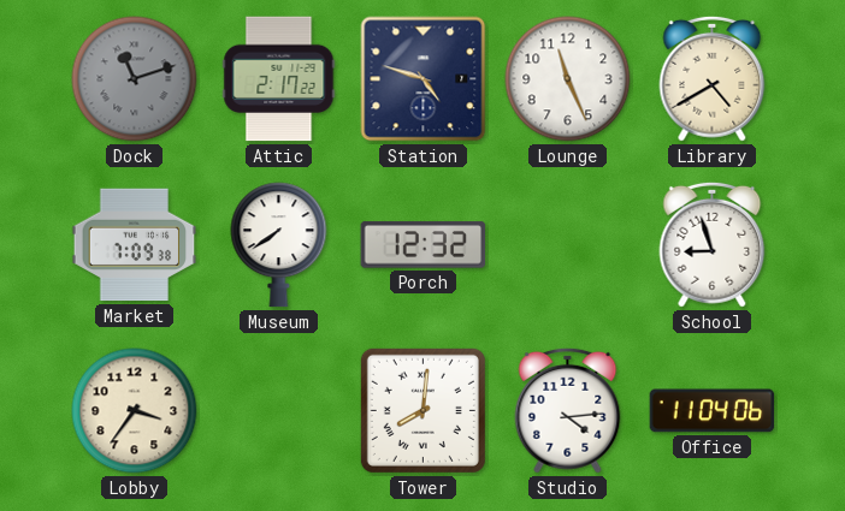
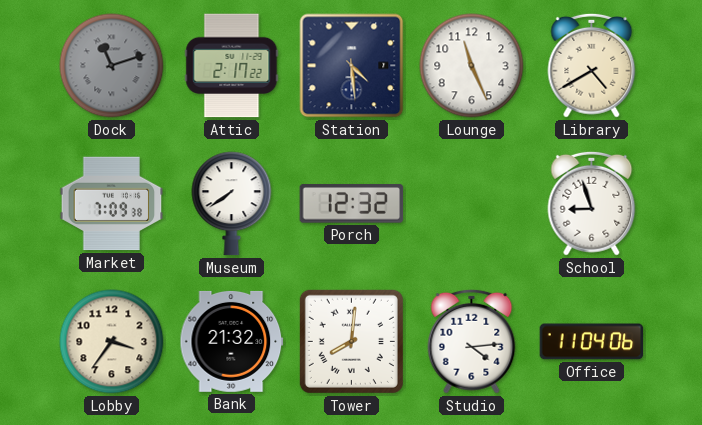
Station: 4:48 -> 4:29 (352, 66)
Bank: none -> 21:32 (232, 341)
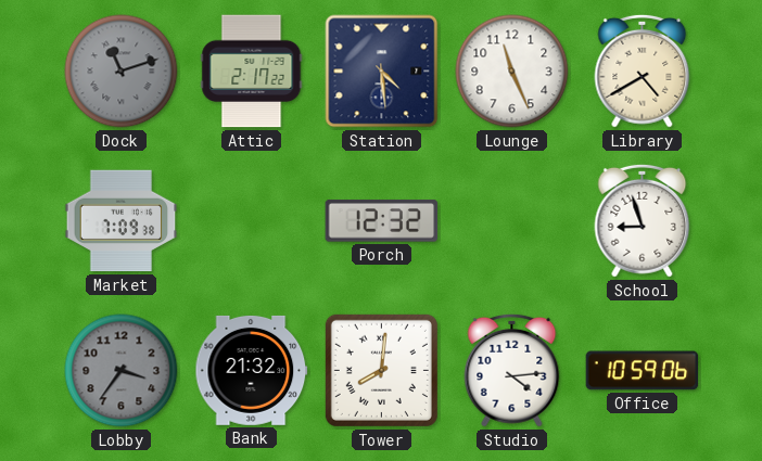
Museum: 7:39 -> none (232, 204)
Lobby dial: cream -> grey (122, 371)
Office: 11:04 -> 10:59 (643, 371)
